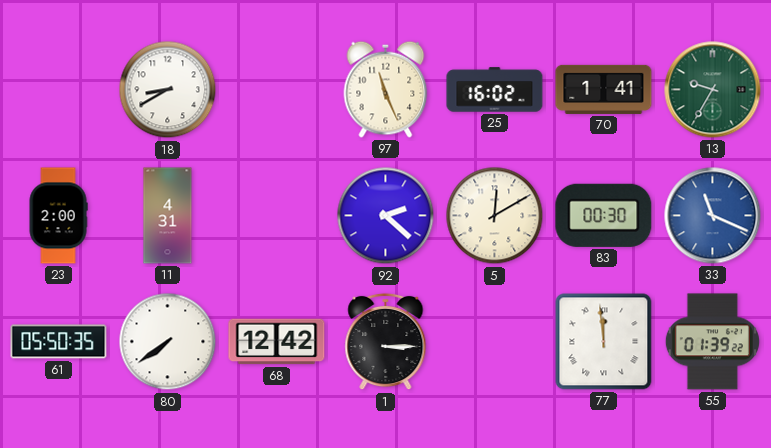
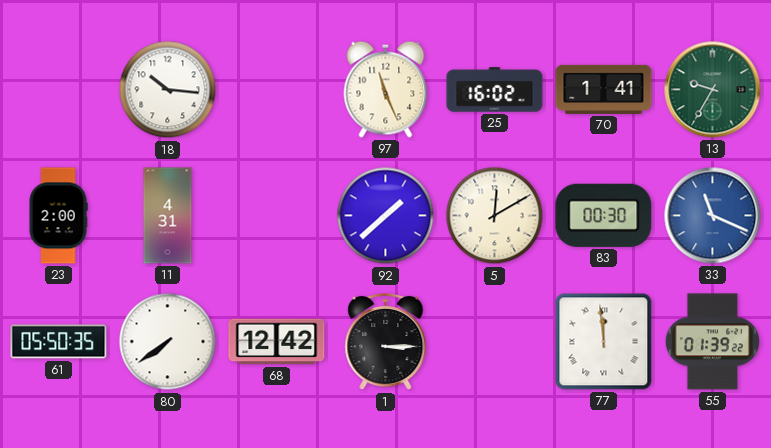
18: 8:40 -> 10:16 (168, 90)
92: 2:22 -> 1:38 (386, 216)
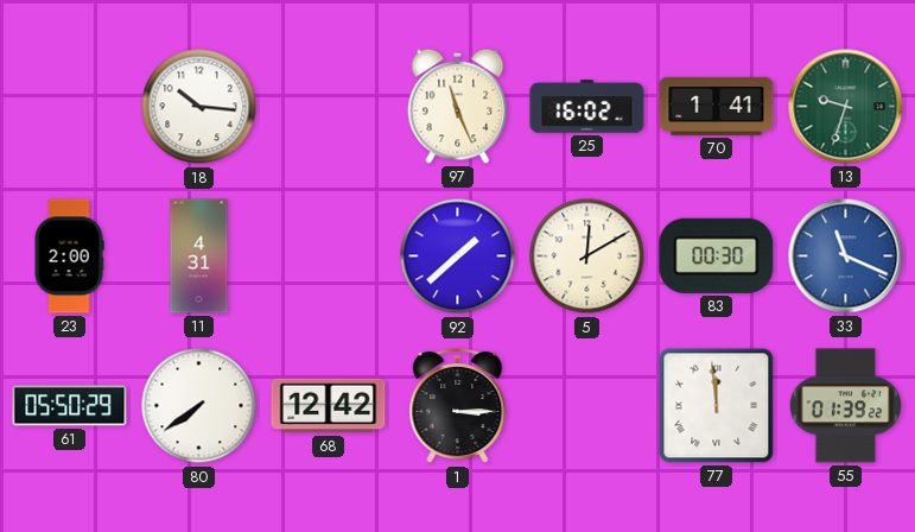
13: 9:35 -> 9:33 (846, 107)
61: 05:50:35 -> 05:50:29 (70, 406)
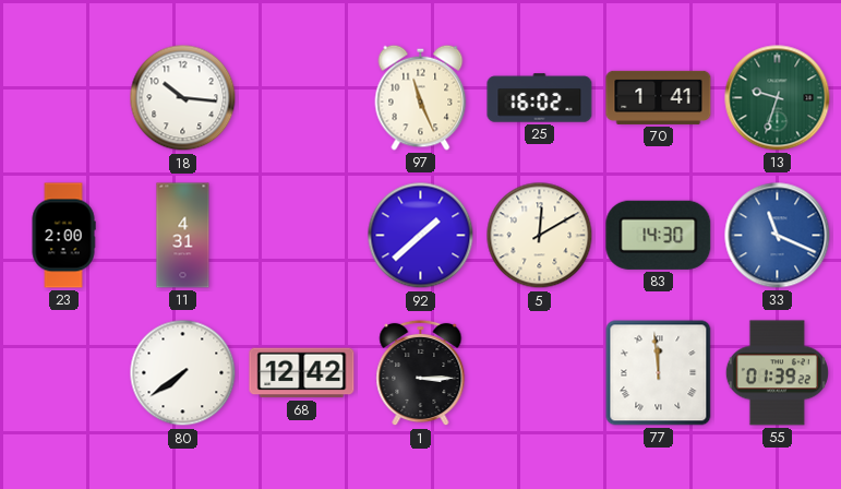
83: 00:30 -> 14:30 (659, 235)
61: 05:50 -> none (70, 406)
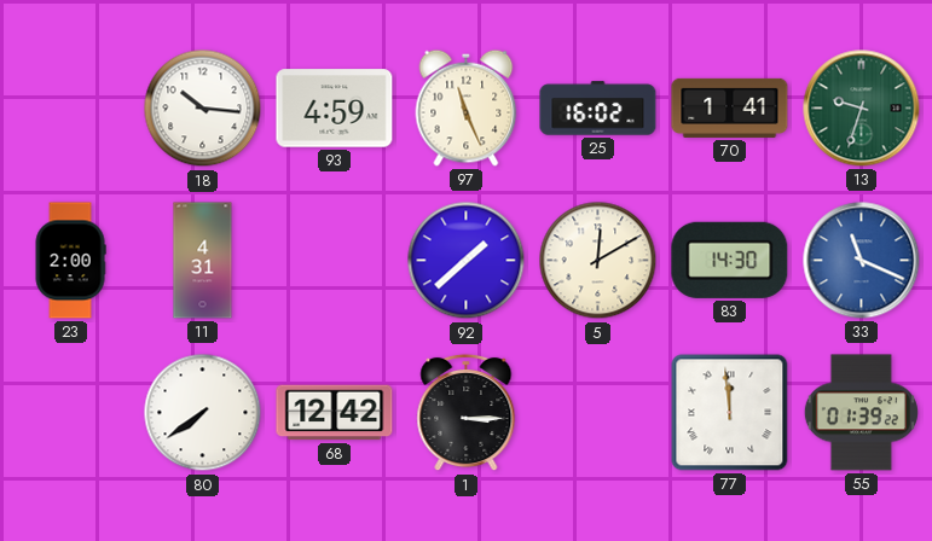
93: none -> 4:59 (335, 109)
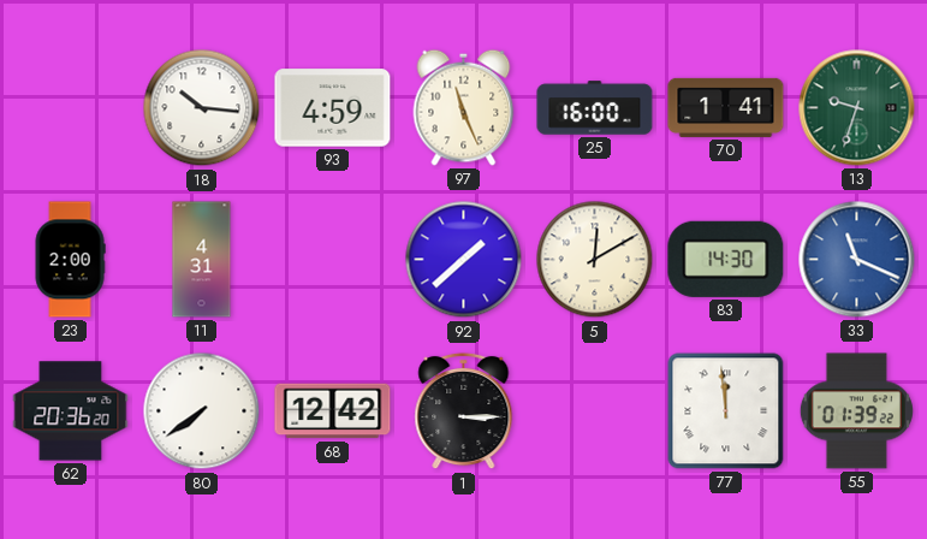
25: 16:02 -> 16:00 (595, 108)
62: none -> 20:36 (71, 411)
